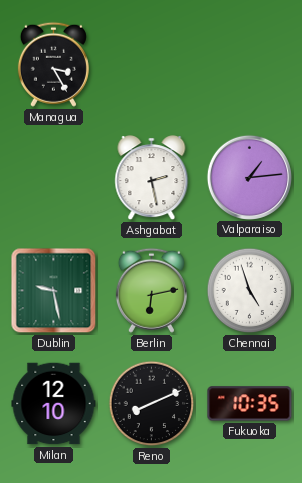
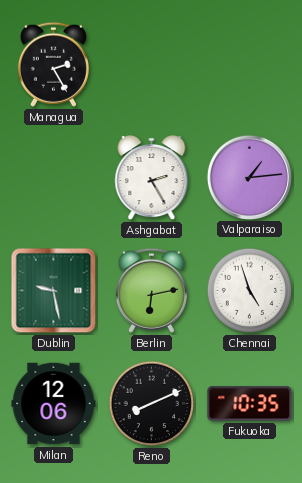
Managua: 3:25 -> 2:25 (53, 64)
Ashgabat: 2:28 -> 2:25 (152, 178)
Milan: 12:10 -> 12:06 (54, 404)
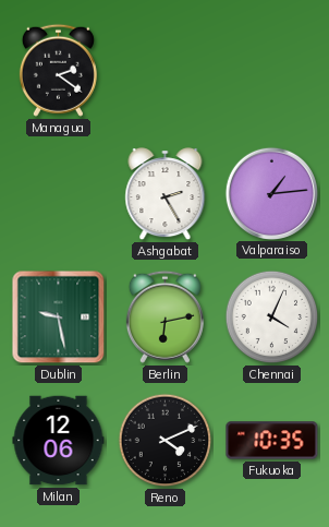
Managua: 2:25 -> 2:21 (58, 70)
Chennai: 4:57 -> 4:04 (272, 318)
Reno: 8:11 -> 4:11 (166, 441)
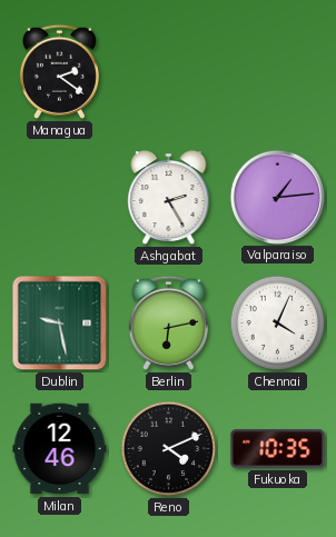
Milan: 12:06 -> 12:46 (60, 449)
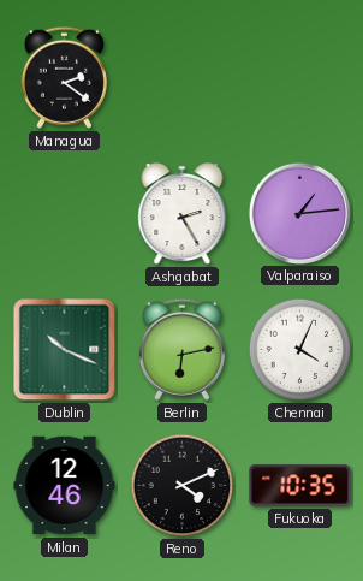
Dublin: 9:28 -> 10:19 (65, 350)
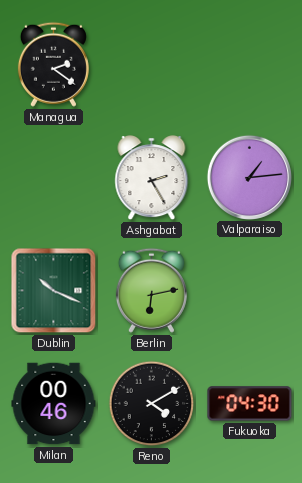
Chennai: 4:04 -> none (300, 350)
Milan: 12:46 -> 00:46 (54, 404)
Reno: 4:11 -> 4:10 (152, 404)
Fukuoka: 10:35 -> 04:30 (250, 404)
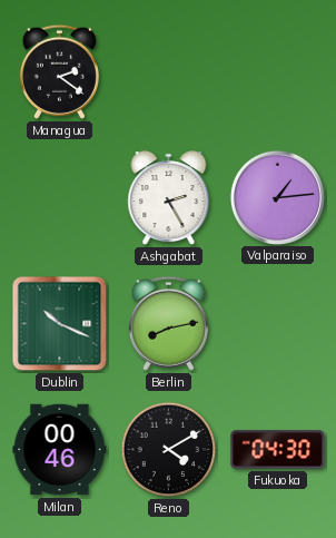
Berlin: 6:13 -> 8:13 (168, 323)
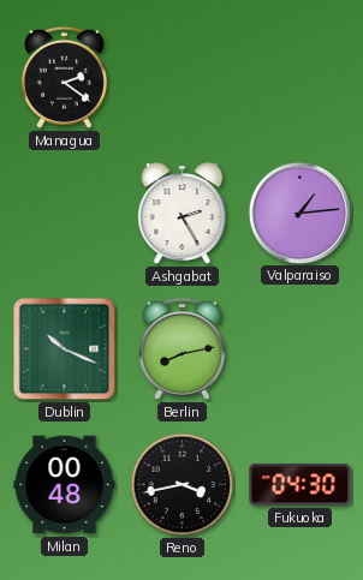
Milan: 00:46 -> 00:48 (65, 485)
Reno: 4:10 -> 3:43 (183, 485)
